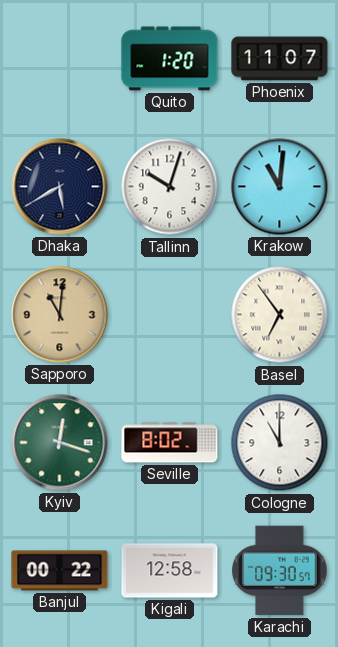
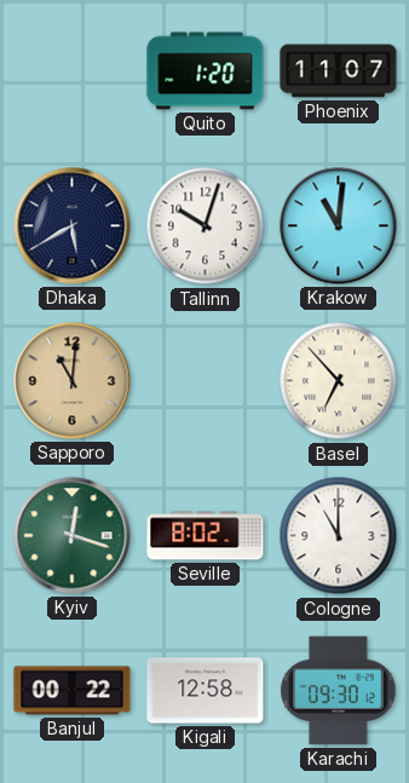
Basel: 6:54 -> 6:53 (339, 381)
Karachi: 09:30:57 -> 09:30:12 (339, 691)
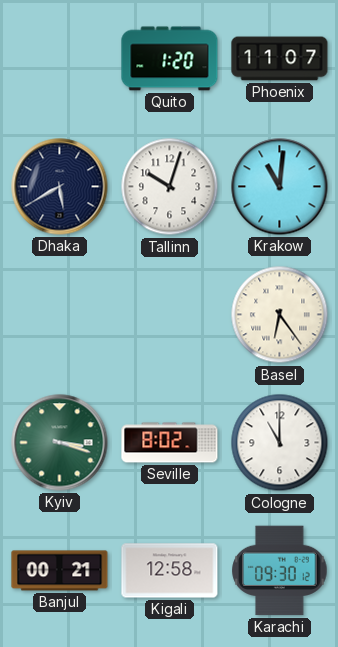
Sapporo: 11:01 -> none (73, 381)
Basel: 6:53 -> 6:24 (280, 315)
Kyiv: 12:18 -> 3:18 (60, 443)
Banjul: 00:22 -> 00:21 (60, 571)
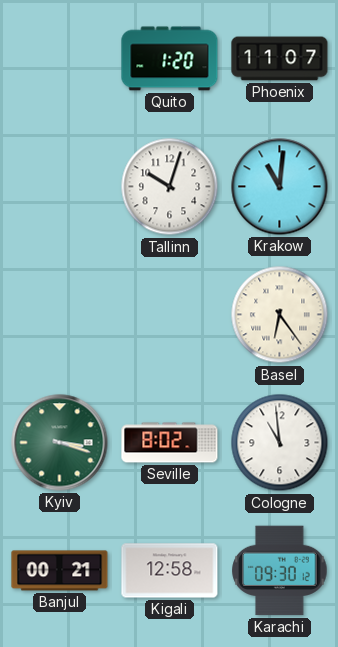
Dhaka: 5:40 -> none (60, 187)
Cologne: 11:00 -> 10:59 (280, 443)
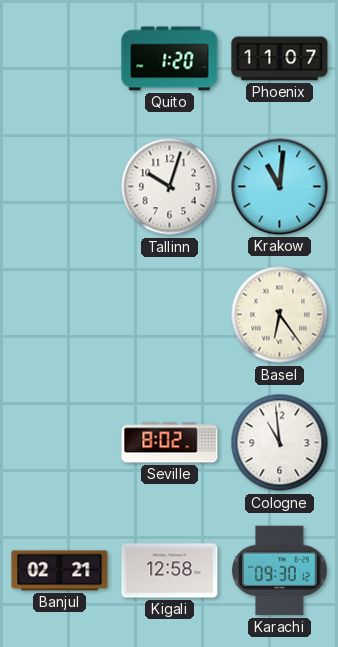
Kyiv: 3:18 -> none (60, 443)
Banjul: 00:21 -> 02:21 (60, 571)
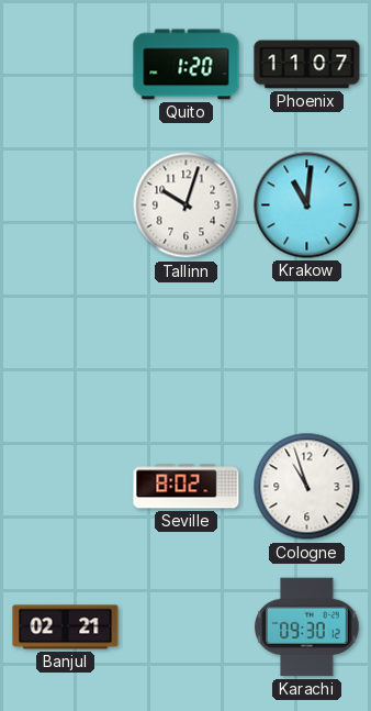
Basel: 6:24 -> none (280, 315)
Cologne: 10:59 -> 10:57 (307, 487)
Kigali: 12:58 -> none (170, 571)
